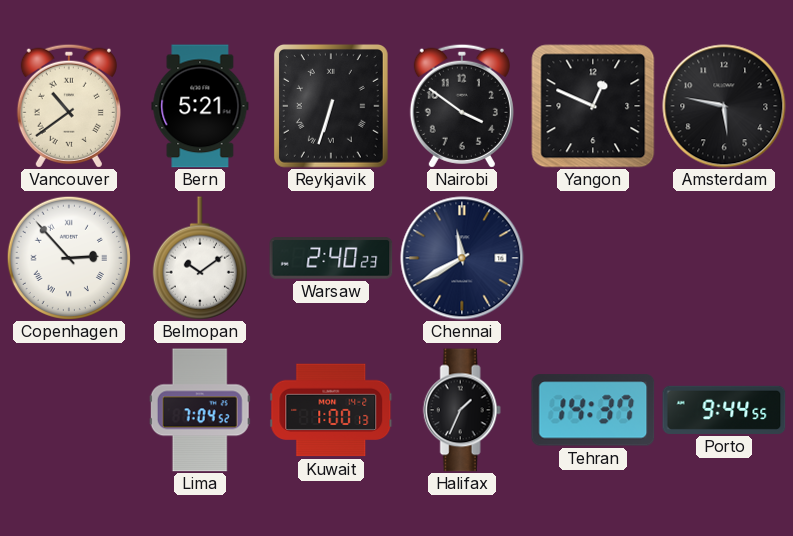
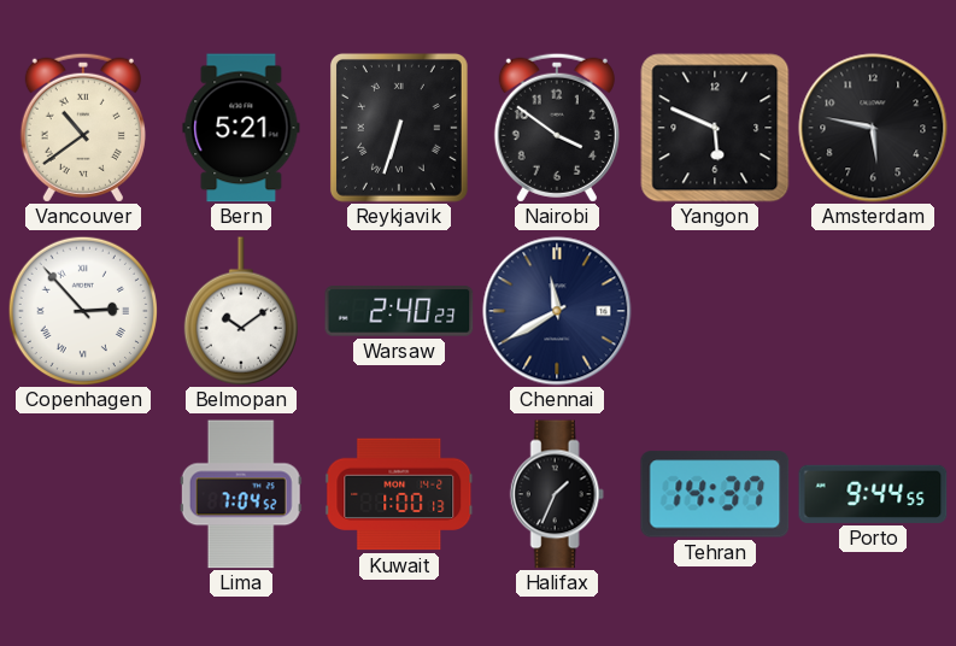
Yangon: 12:49 -> 5:49 (715, 128)
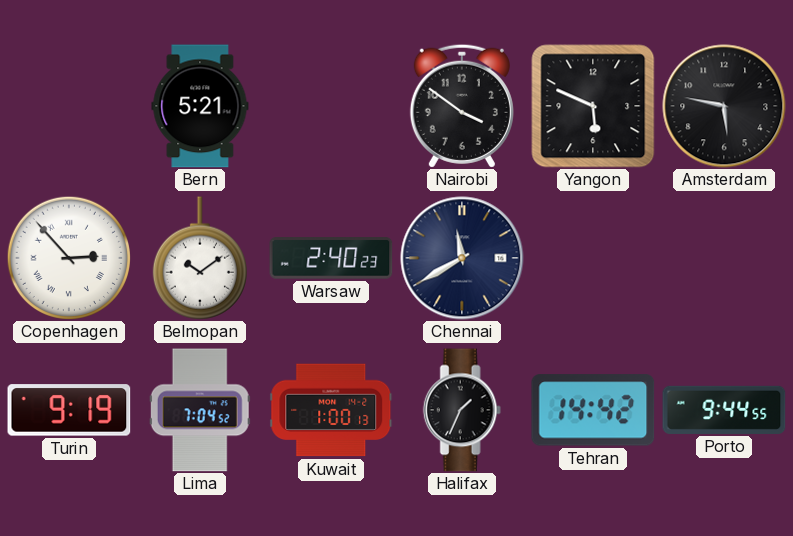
Vancouver: 10:39 -> none (83, 128)
Reykjavik: 6:33 -> none (399, 128)
Turin: none -> 9:19 (69, 410)
Tehran: 14:37 -> 14:42 (593, 410)
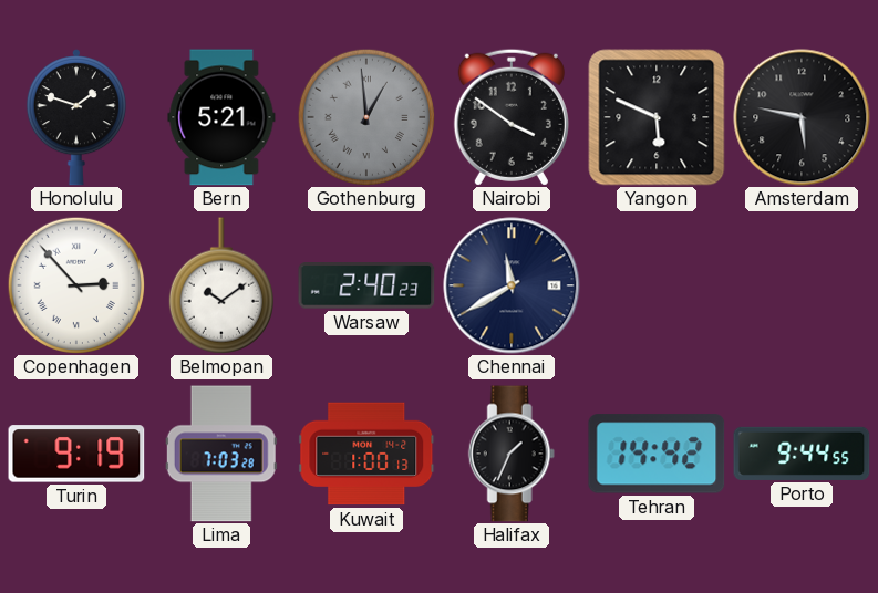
Honolulu: none -> 1:48 (76, 117)
Gothenburg: none -> 12:59 (365, 116)
Lima: 7:04 -> 7:03 (221, 454)
